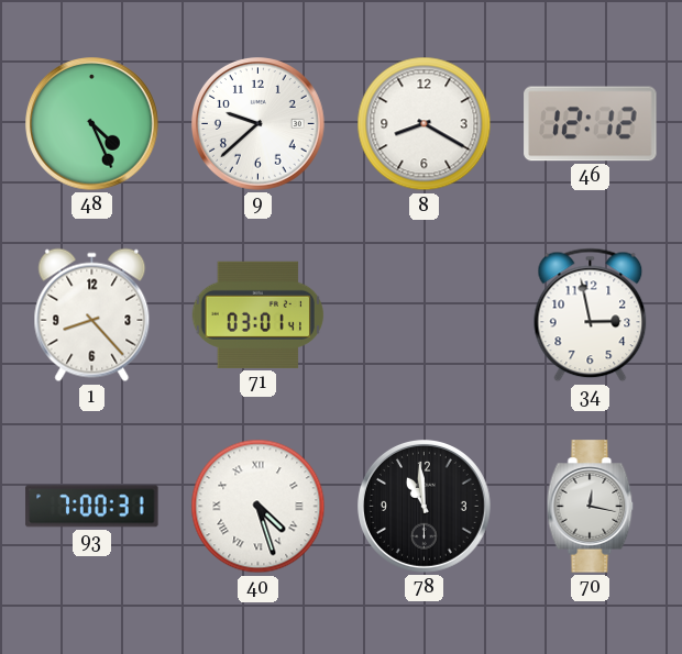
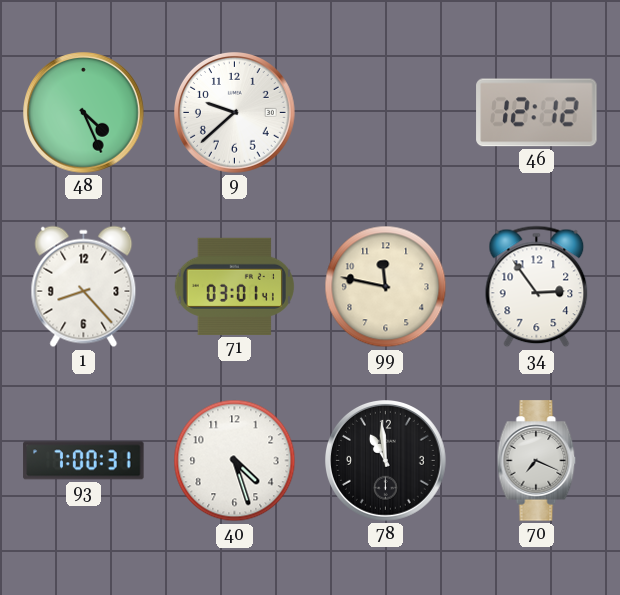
8: 8:20 -> none (425, 124)
99: none -> 11:47 (386, 287)
34: 2:58 -> 2:54 (537, 287)
40 numerals: Roman -> Arabic (235, 461)
70: 12:17 -> 7:19 (537, 461)
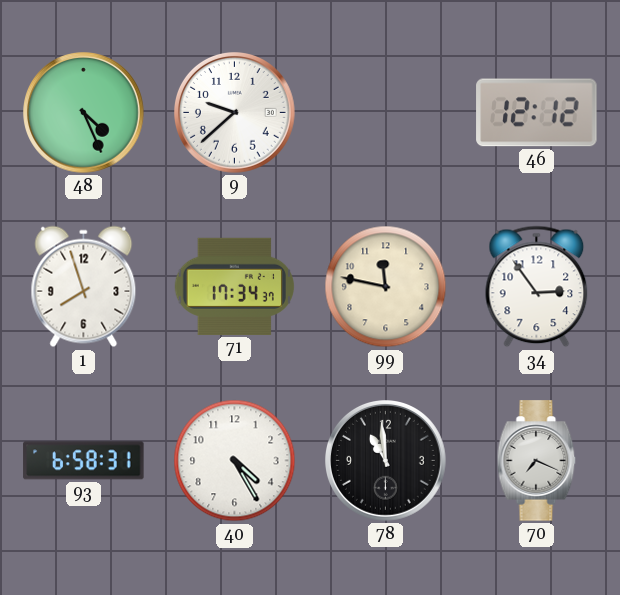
1: 8:23 -> 7:57 (84, 287)
71: 03:01 -> 17:34 (234, 286)
93: 7:00 -> 6:58 (84, 461)
40: 4:27 -> 4:25 (235, 461)
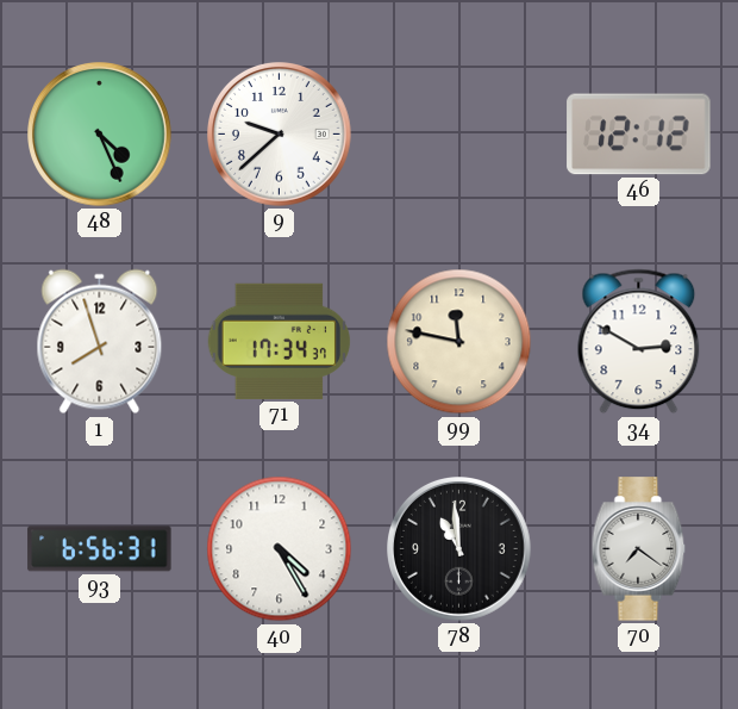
34: 2:54 -> 2:50 (639, 342)
93: 6:58 -> 6:56 (100, 549)
70: 7:19 -> 7:21 (639, 549)
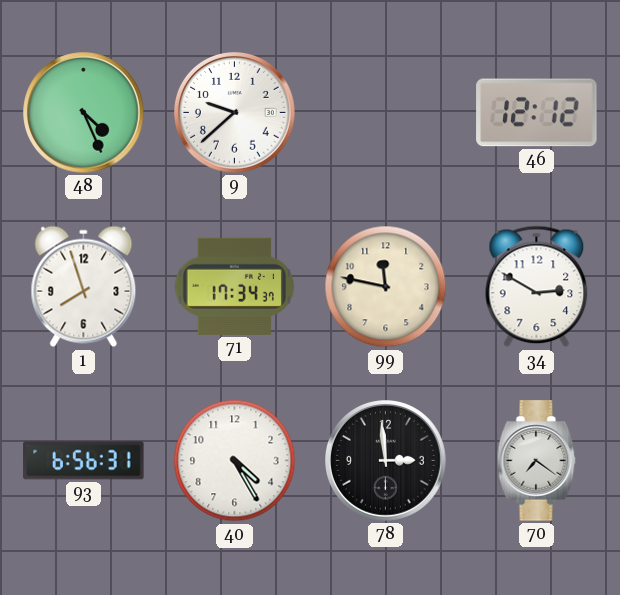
78: 10:59 -> 2:59 (386, 461)
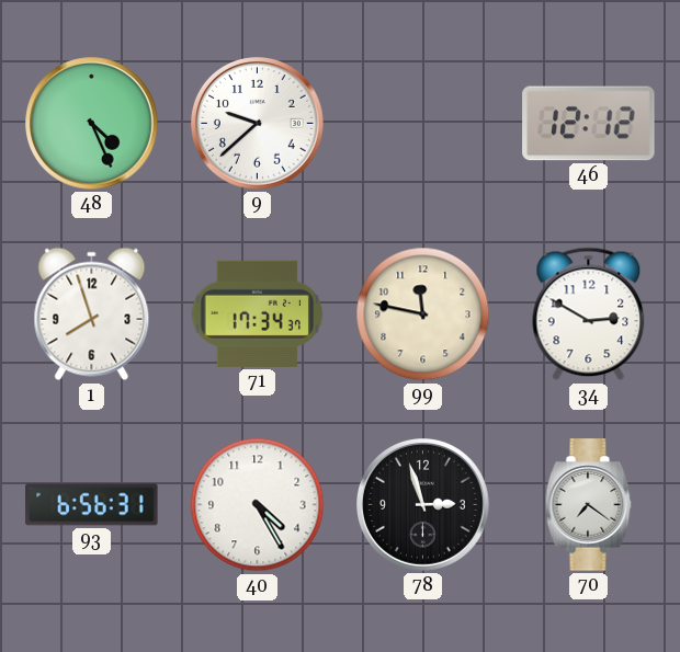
78: 2:59 -> 2:57 (423, 505)
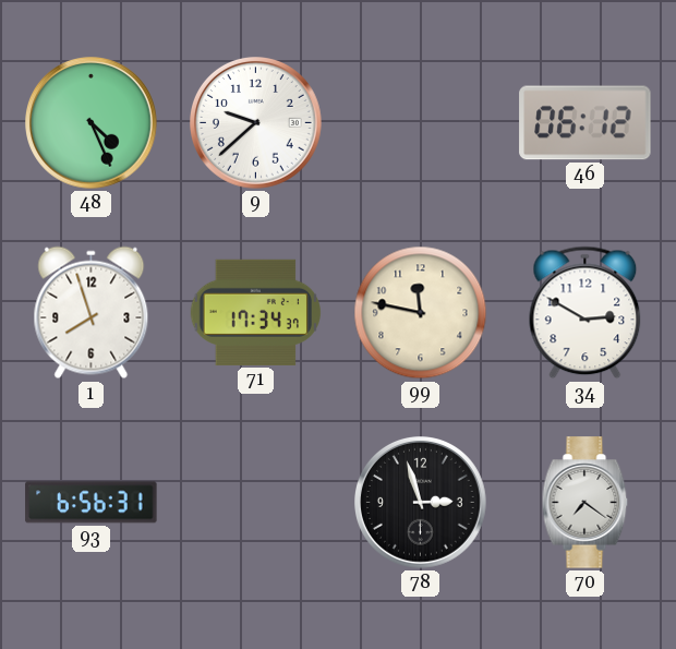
46: 12:12 -> 06:12 (586, 123)
40: 4:25 -> none (258, 505)
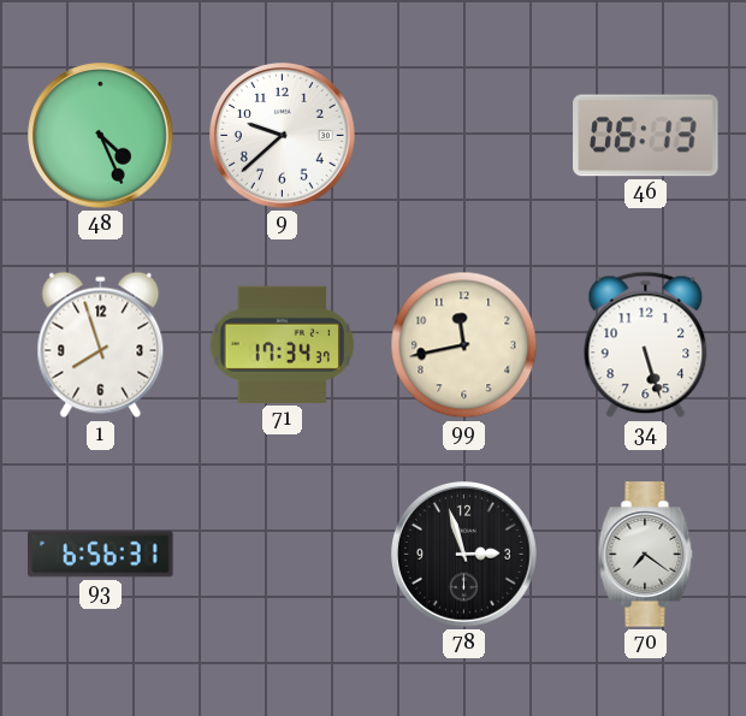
46: 06:12 -> 06:13 (646, 136)
99: 11:47 -> 11:43 (464, 345)
34: 2:50 -> 5:27 (646, 345)
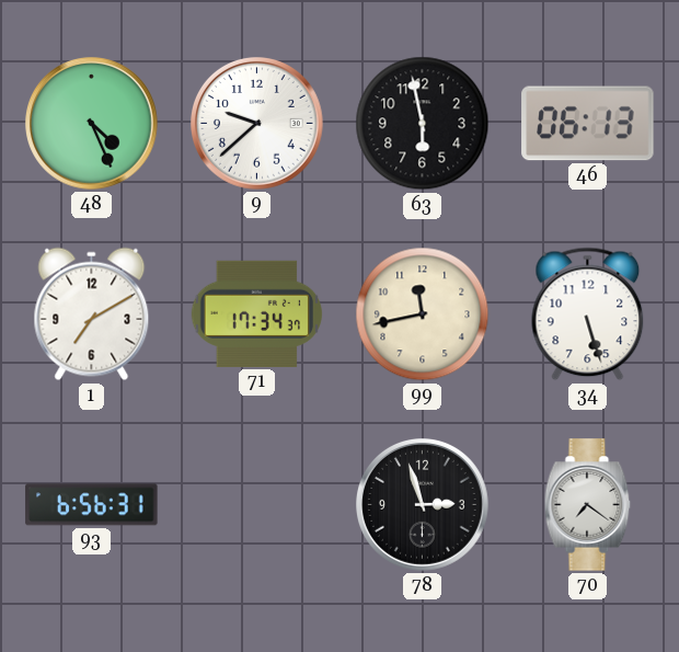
63: none -> 5:58 (423, 124)
1: 7:57 -> 7:10 (92, 314)
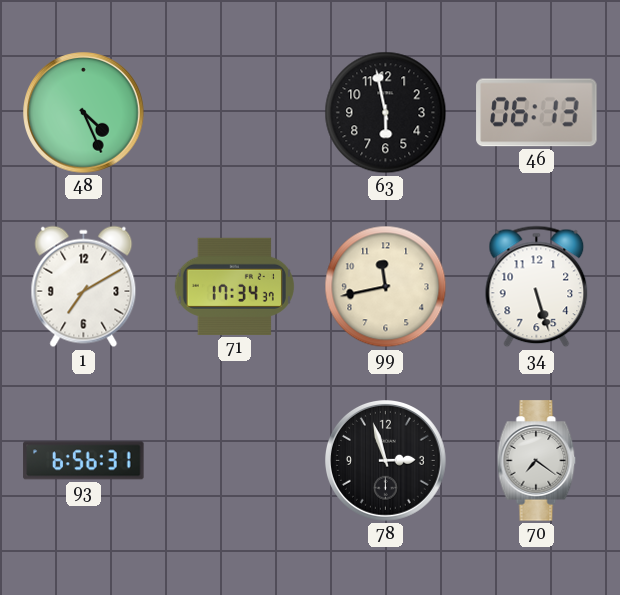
9: 9:38 -> none (257, 124)
